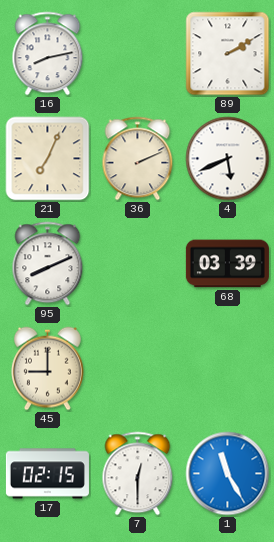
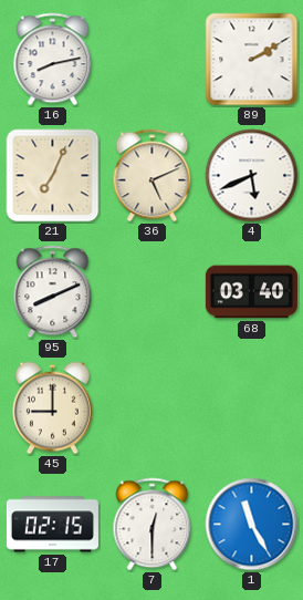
36: 2:11 -> 5:11 (153, 176)
68: 03:39 -> 03:40 (251, 292)
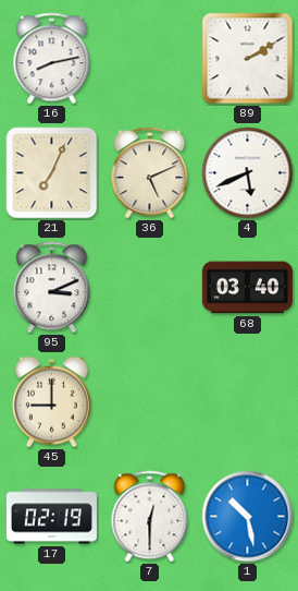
95: 8:11 -> 3:11 (52, 288)
17: 02:15 -> 02:19 (51, 517)
1: 11:25 -> 10:28 (248, 517)
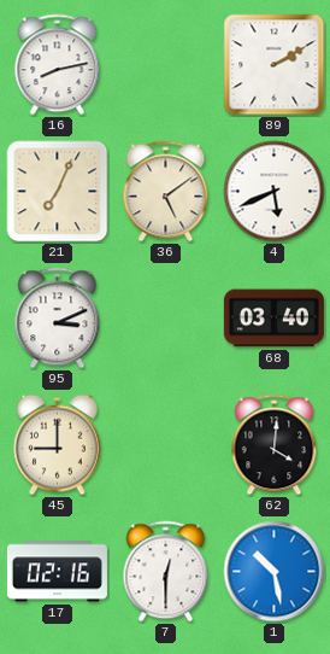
36: 5:11 -> 5:09 (166, 192)
62: none -> 4:01 (275, 445)
17: 02:19 -> 02:16 (57, 572)
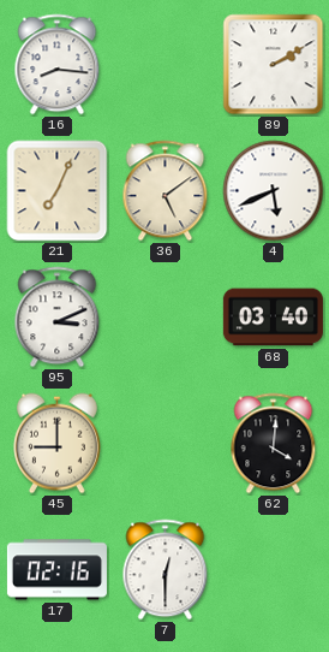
16: 8:13 -> 8:16 (58, 65)
1: 10:28 -> none (275, 572)
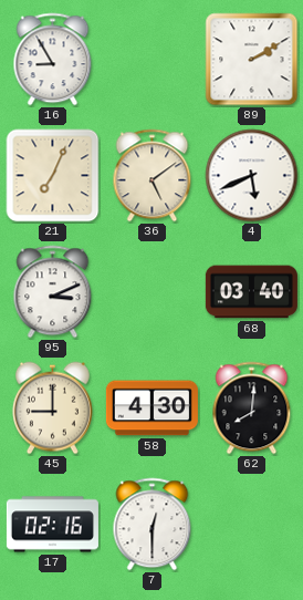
16: 8:16 -> 8:55 (53, 60)
58: none -> 4:30 (151, 408)
62: 4:01 -> 8:01 (252, 408)
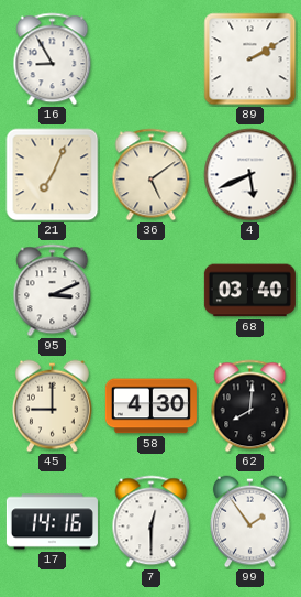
17: 02:16 -> 14:16 (52, 522)
99: none -> 1:54 (250, 522)
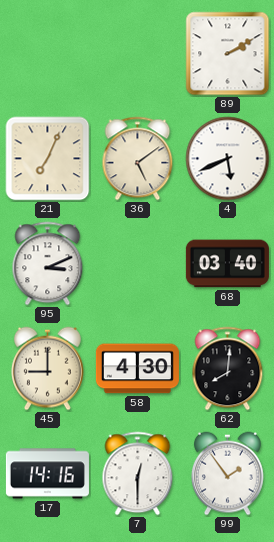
16: 8:55 -> none (53, 59)
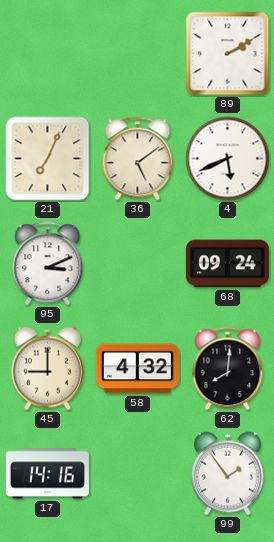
68: 03:40 -> 09:24 (227, 264)
58: 4:30 -> 4:32 (137, 369)
7: 12:30 -> none (138, 474)
